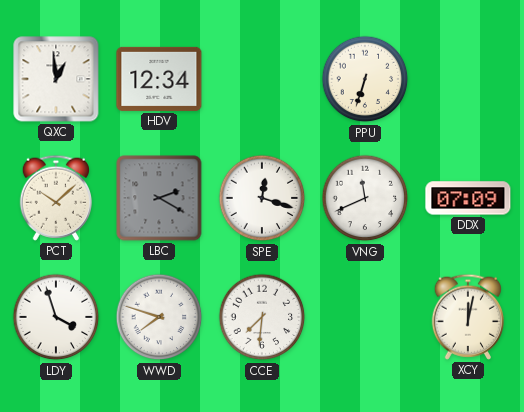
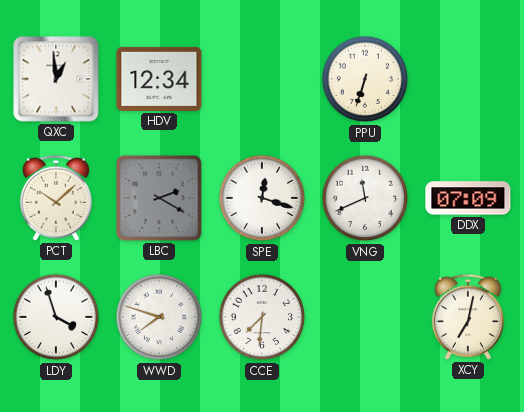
XCY: 12:02 -> 7:02 (467, 317)
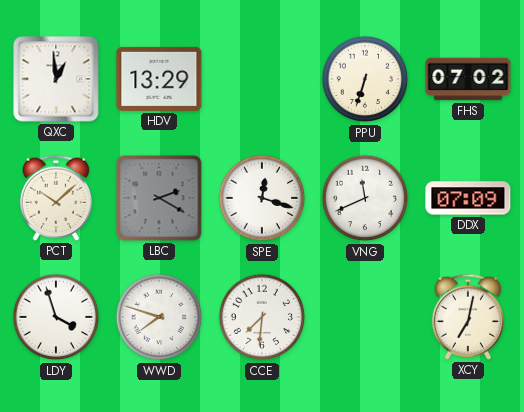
HDV: 12:34 -> 13:29 (159, 79)
FHS: none -> 07:02 (468, 79)
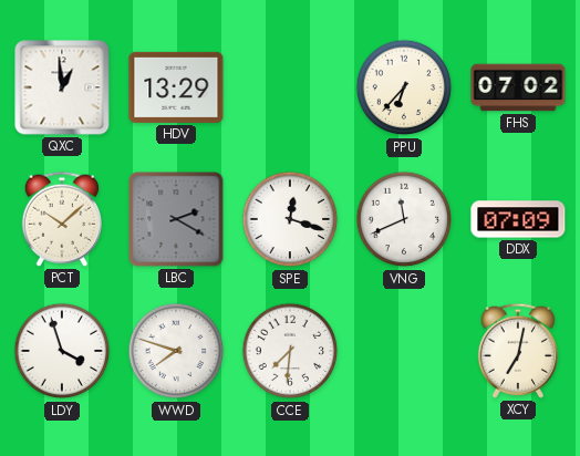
PPU: 6:33 -> 6:37 (404, 87)
